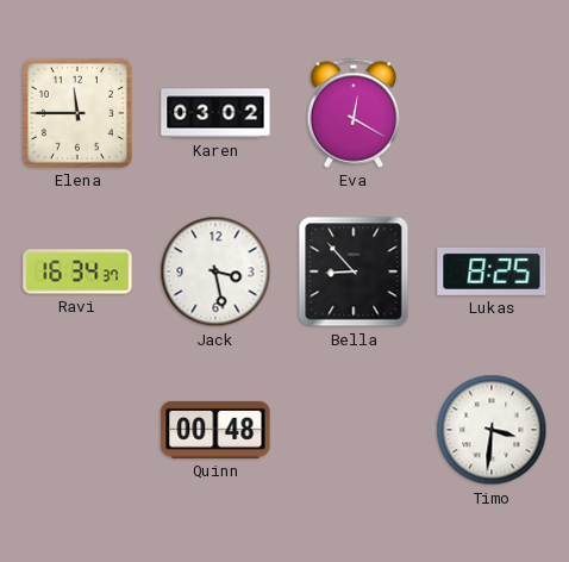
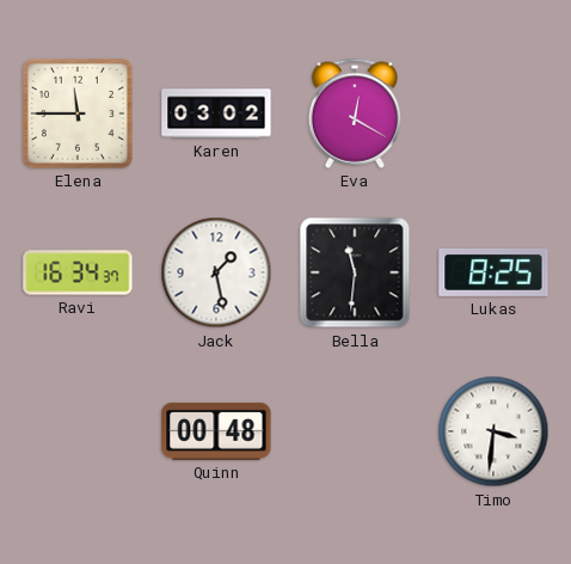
Jack: 3:28 -> 1:28 (216, 272)
Bella: 8:53 -> 11:31 (355, 272)
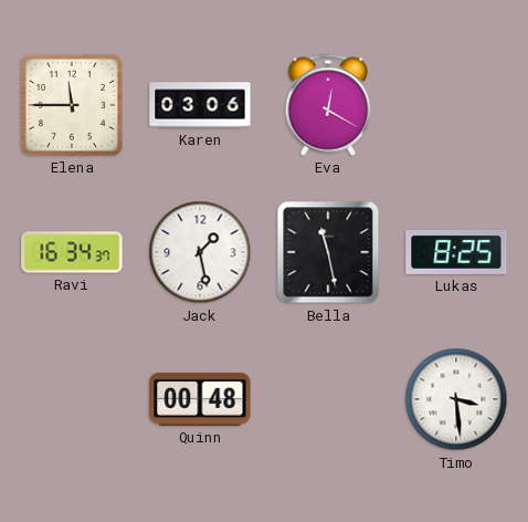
Karen: 03:02 -> 03:06 (200, 105)
Bella: 11:31 -> 11:28 (328, 252)
Timo: 3:31 -> 3:29 (456, 399)
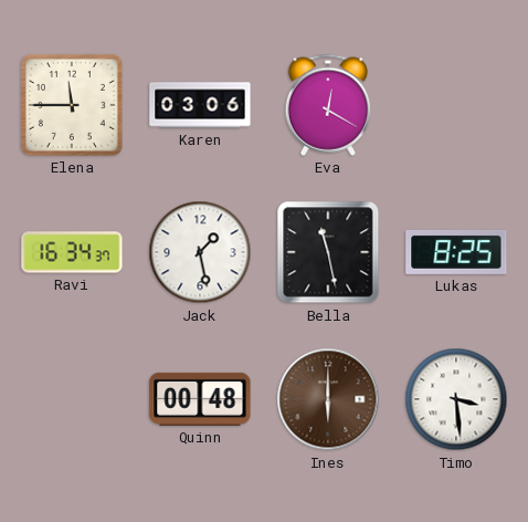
Ines: none -> 6:00 (328, 399)
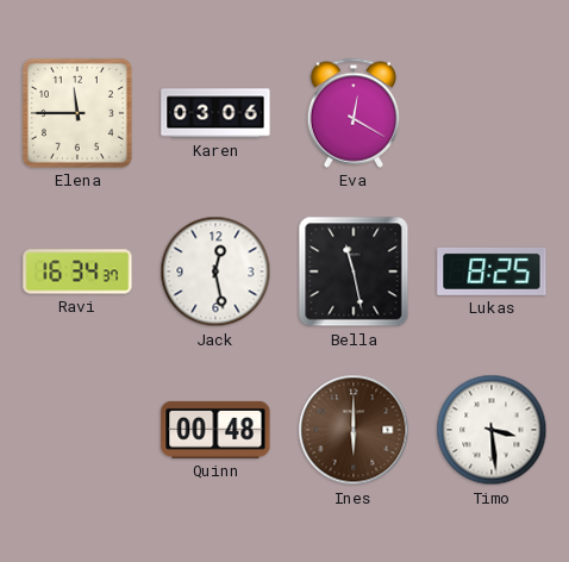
Jack: 1:28 -> 12:28 (215, 271)
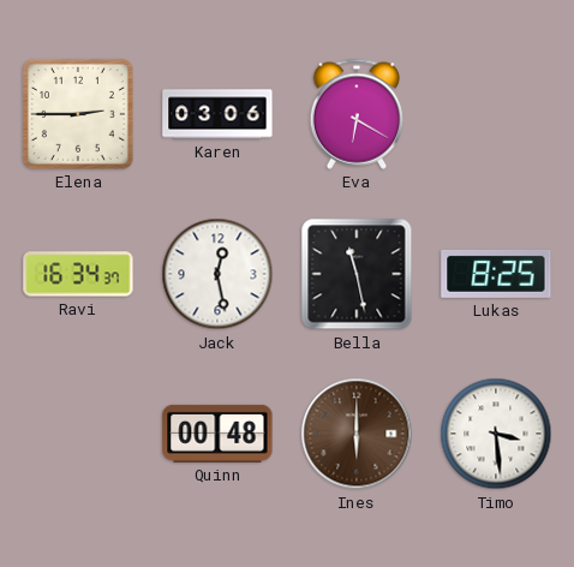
Elena: 11:45 -> 2:45 (78, 114)
Eva: 12:20 -> 6:20 (357, 114)
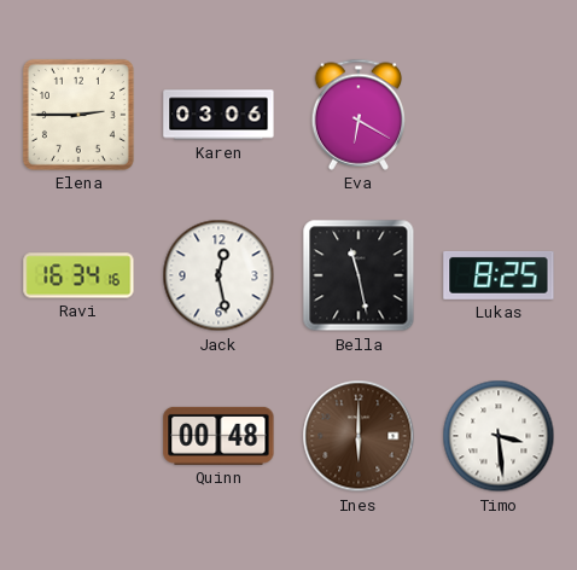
Ravi: 16:34:37 -> 16:34:16 (78, 275)
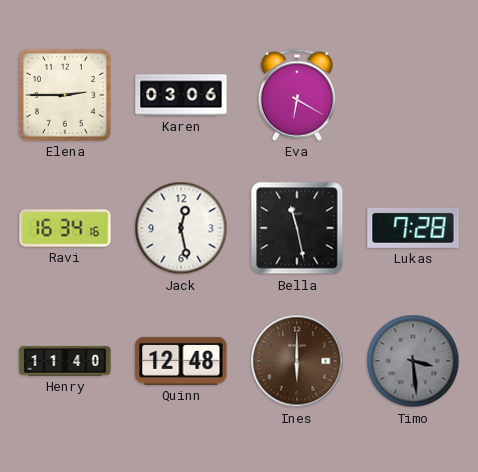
Lukas: 8:25 -> 7:28 (413, 228)
Henry: none -> 11:40 (65, 361)
Quinn: 00:48 -> 12:48 (181, 361)
Timo dial: white -> grey (413, 361)
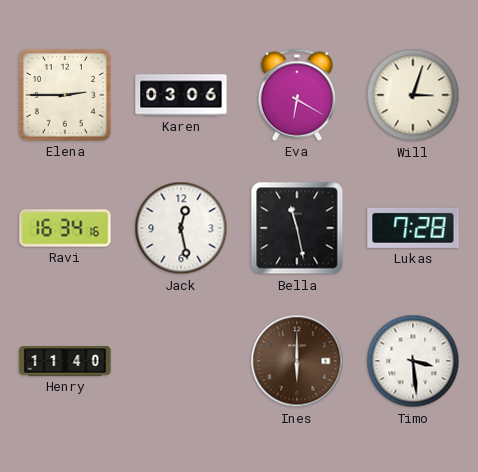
Will: none -> 3:03 (413, 95)
Quinn: 12:48 -> none (181, 361)
Timo dial: grey -> white (413, 361)
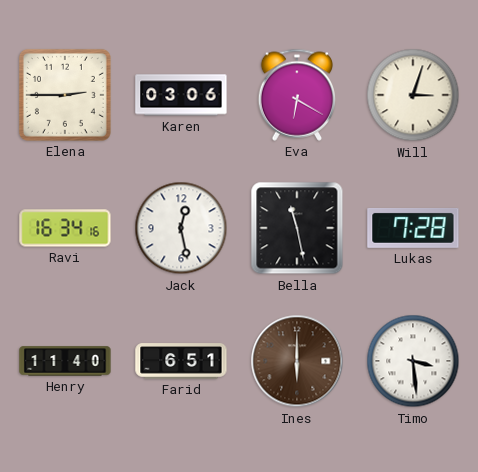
Farid: none -> 6:51 (181, 361)
